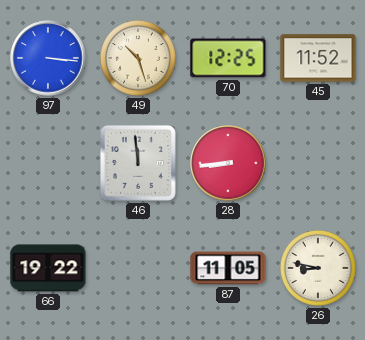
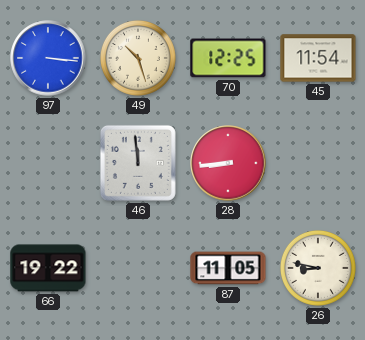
45: 11:52 -> 11:54 (318, 58)
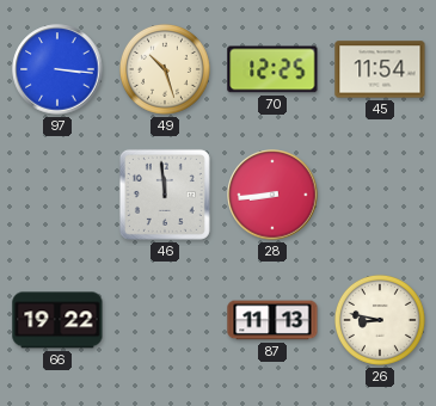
87: 11:05 -> 11:13 (272, 320)
